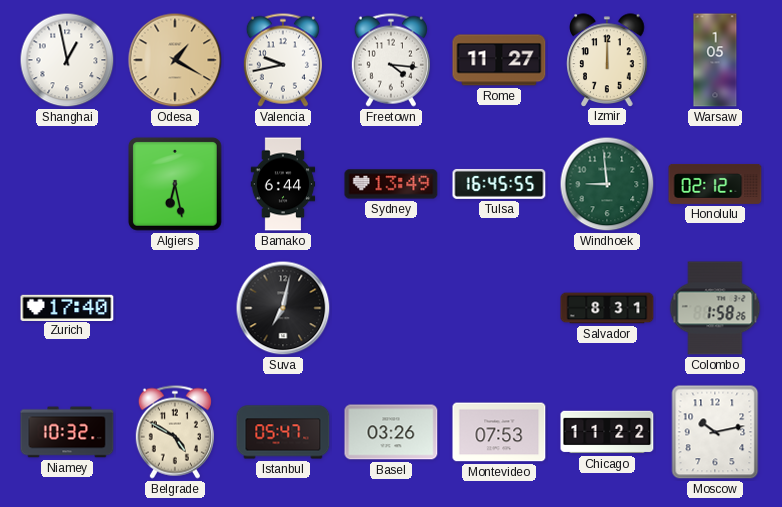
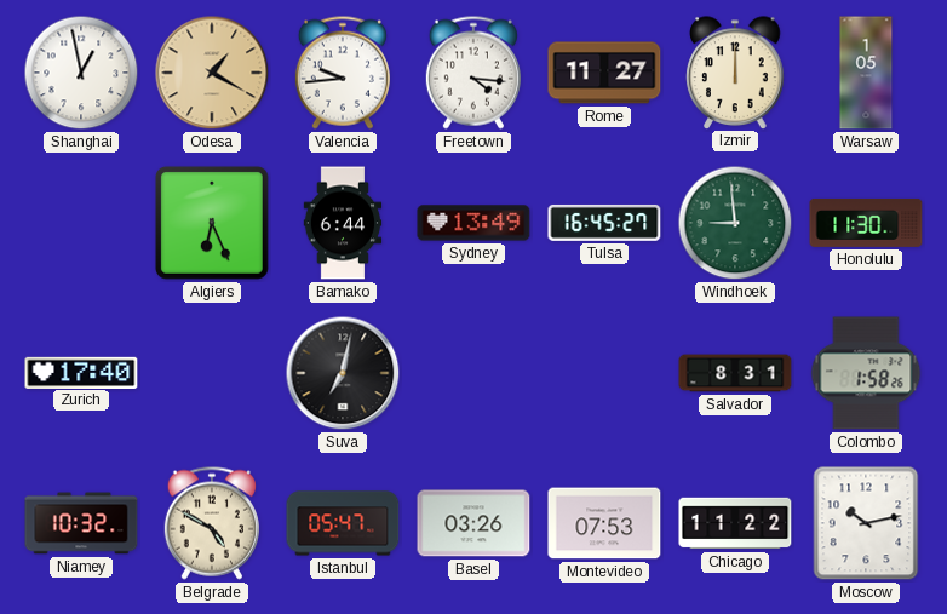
Valencia: 9:43 -> 9:44 (343, 73)
Algiers: 6:28 -> 6:26 (212, 223)
Tulsa: 16:45:55 -> 16:45:27 (604, 223)
Honolulu: 02:12 -> 11:30 (866, 223)
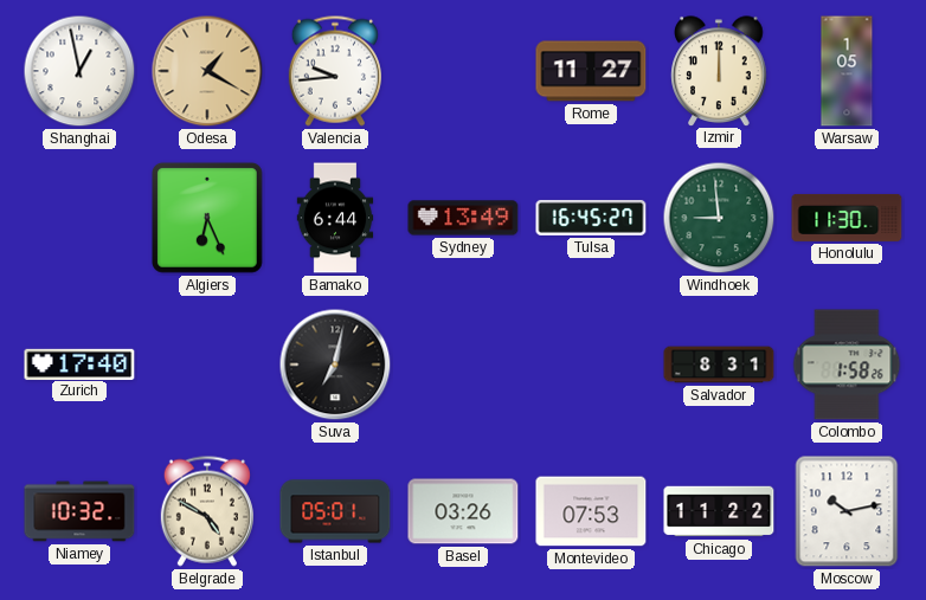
Freetown: 4:16 -> none (473, 73)
Istanbul: 05:47 -> 05:01 (335, 511)
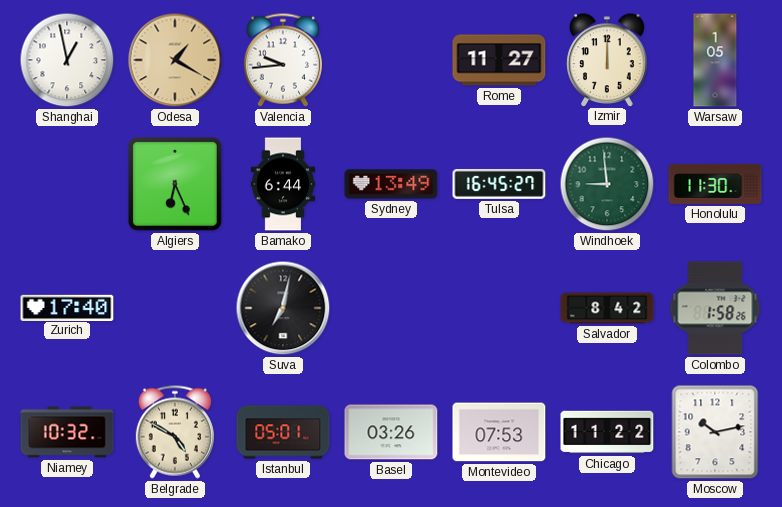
Salvador: 8:31 -> 8:42 (607, 308)
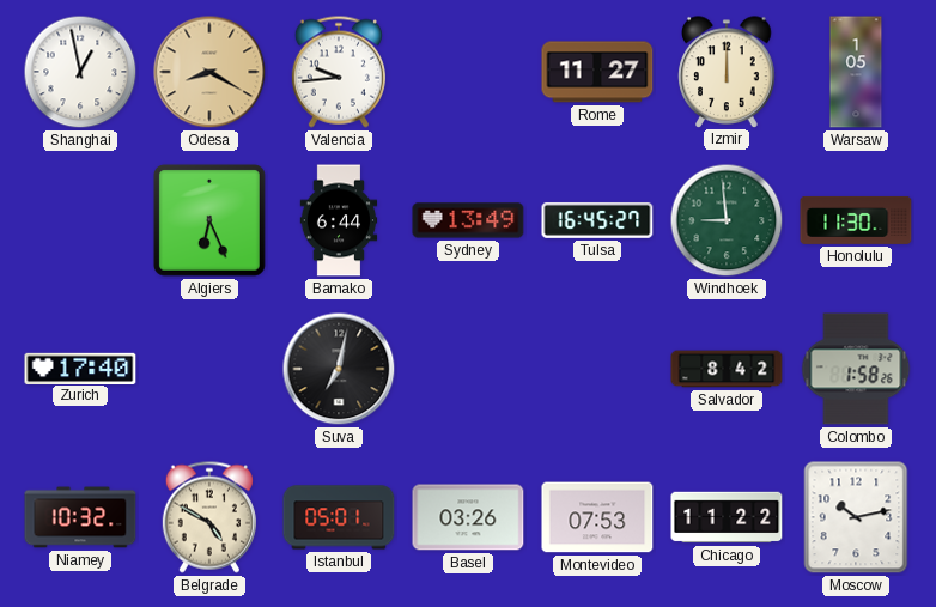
Odesa: 1:20 -> 8:20 (209, 72)
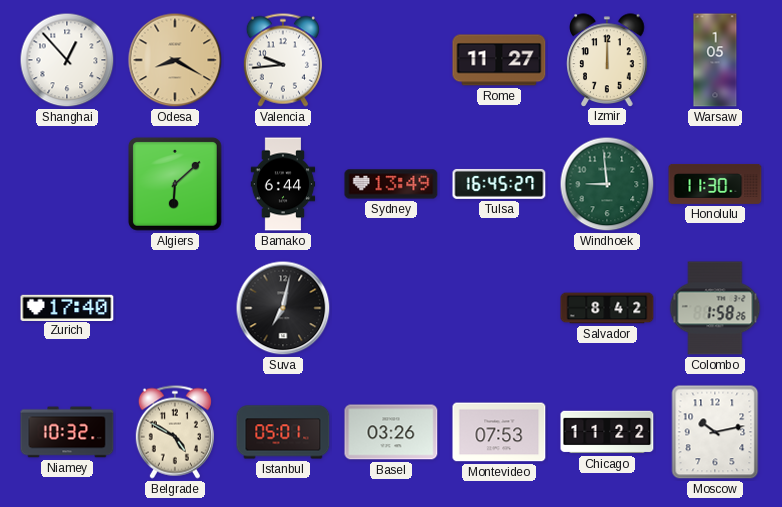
Shanghai: 12:58 -> 12:53 (67, 60)
Algiers: 6:26 -> 6:08 (175, 184)
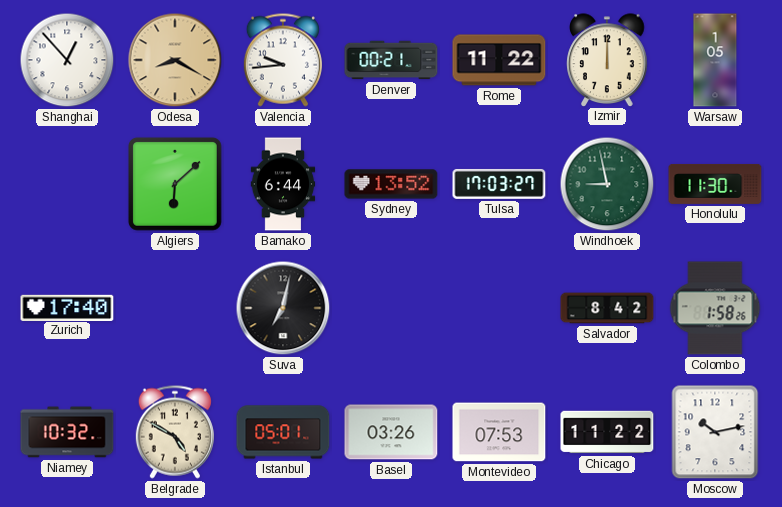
Denver: none -> 00:21 (391, 60)
Rome: 11:27 -> 11:22 (499, 60)
Sydney: 13:49 -> 13:52 (391, 184)
Tulsa: 16:45 -> 17:03 (499, 184)
Windhoek: 8:59 -> 8:58 (607, 184)
